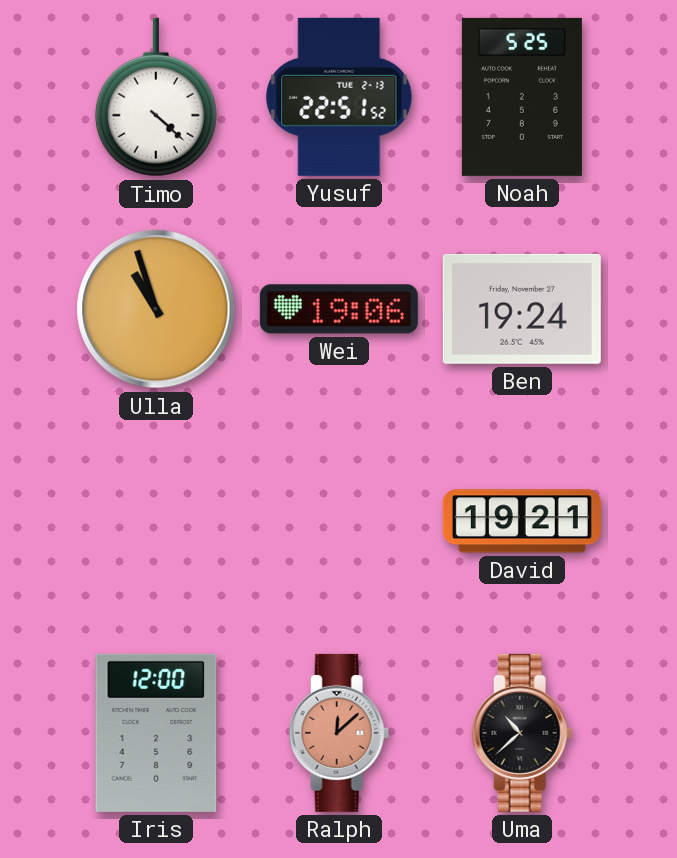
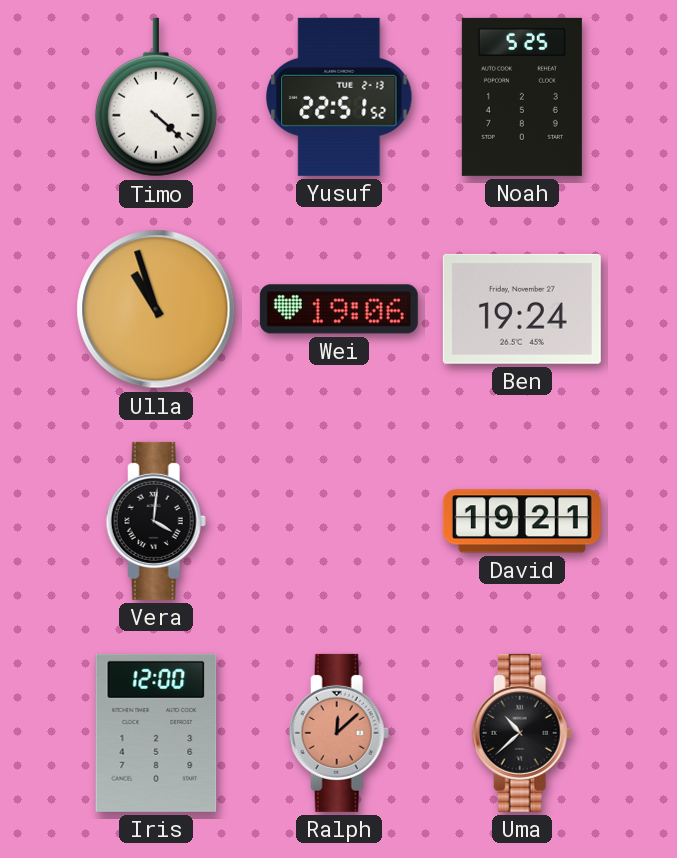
Vera: none -> 4:01 (156, 521)
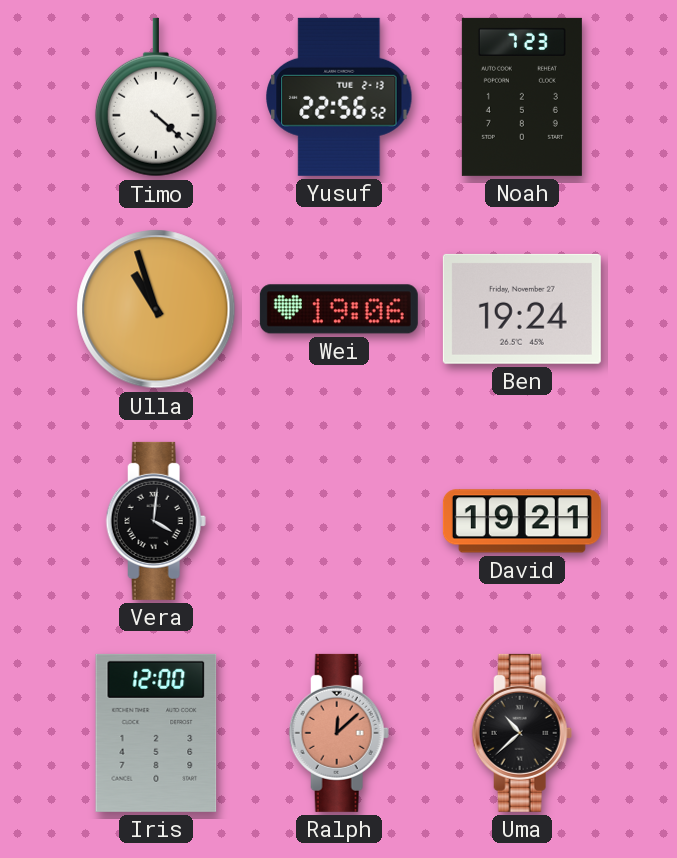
Yusuf: 22:51 -> 22:56 (339, 97)
Noah: 5:25 -> 7:23 (522, 97)
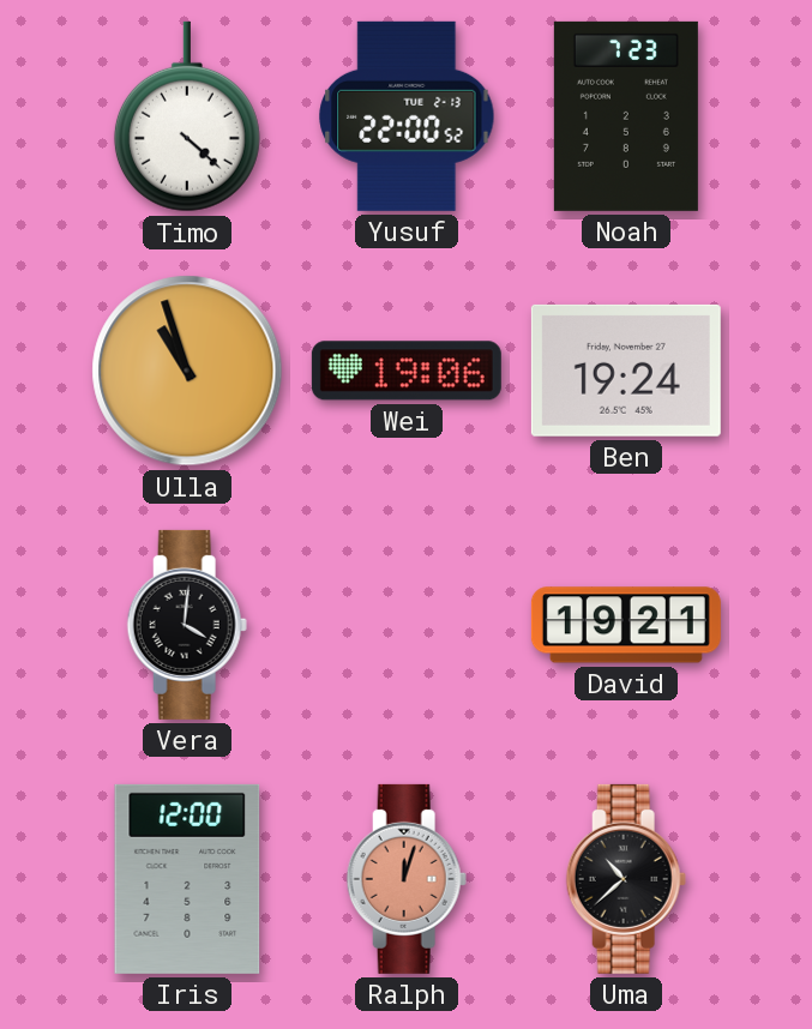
Yusuf: 22:56 -> 22:00 (407, 116)
Ralph: 12:08 -> 12:03 (407, 879)
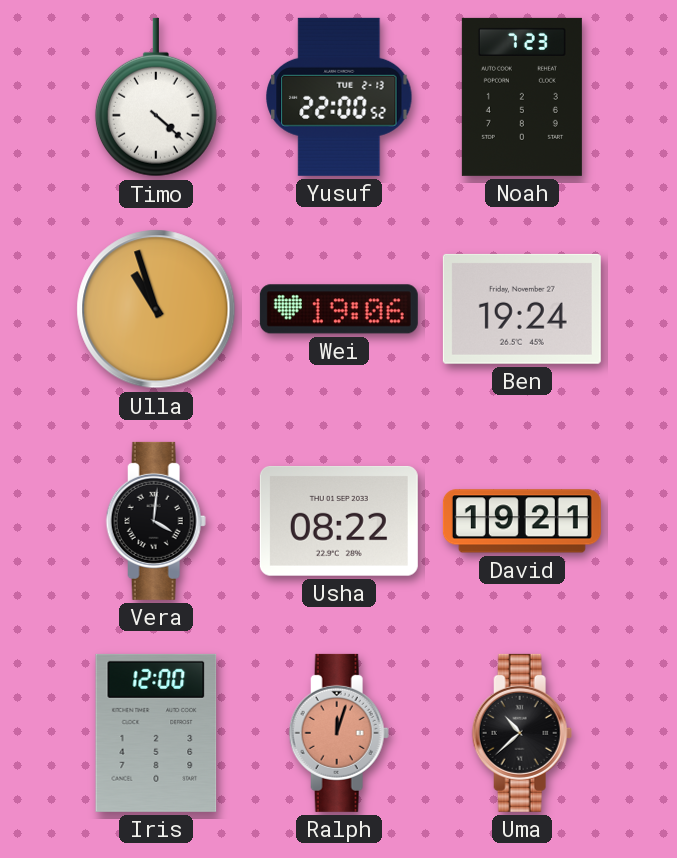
Usha: none -> 08:22 (339, 521)
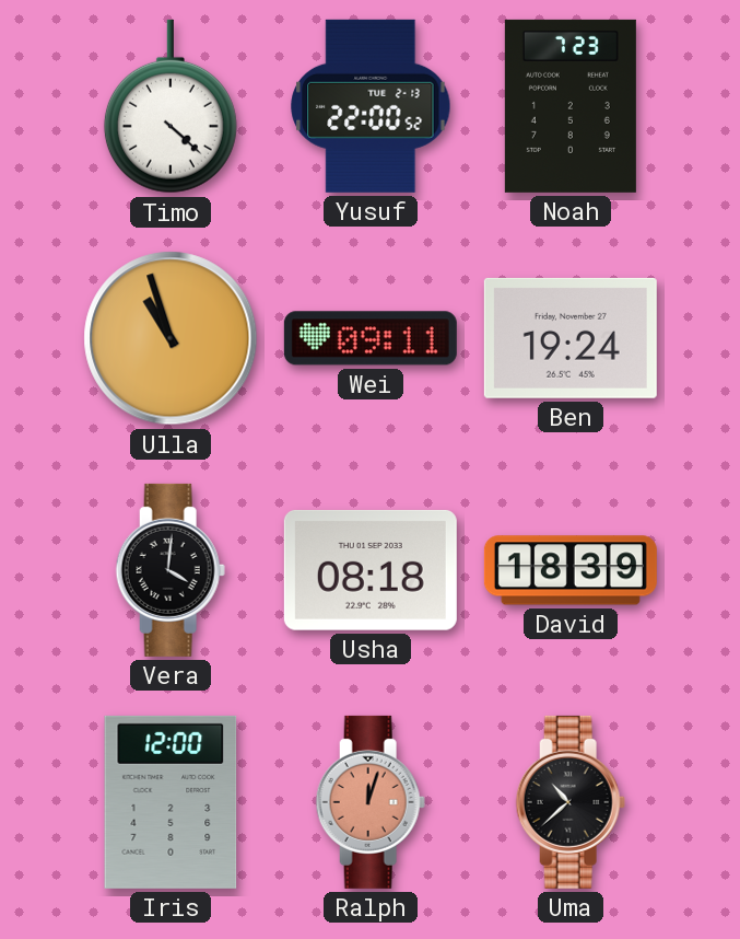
Wei: 19:06 -> 09:11 (371, 338)
Usha: 08:22 -> 08:18 (371, 570)
David: 19:21 -> 18:39 (571, 570)
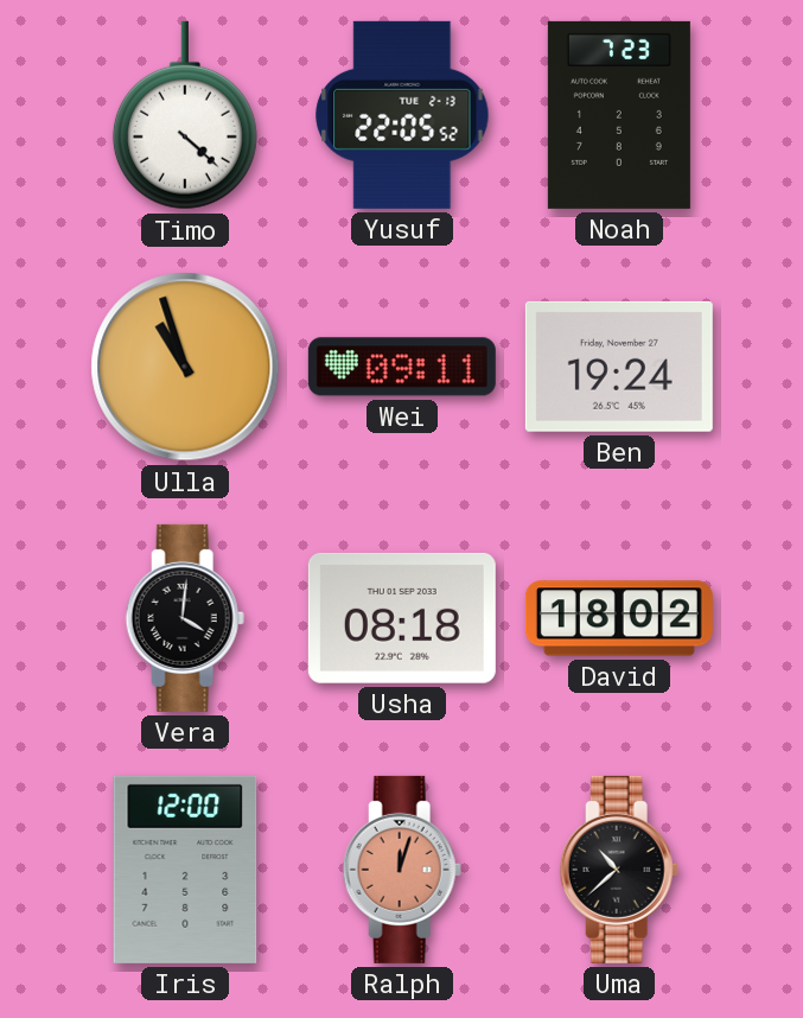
Yusuf: 22:00 -> 22:05 (402, 115)
David: 18:39 -> 18:02 (619, 618)
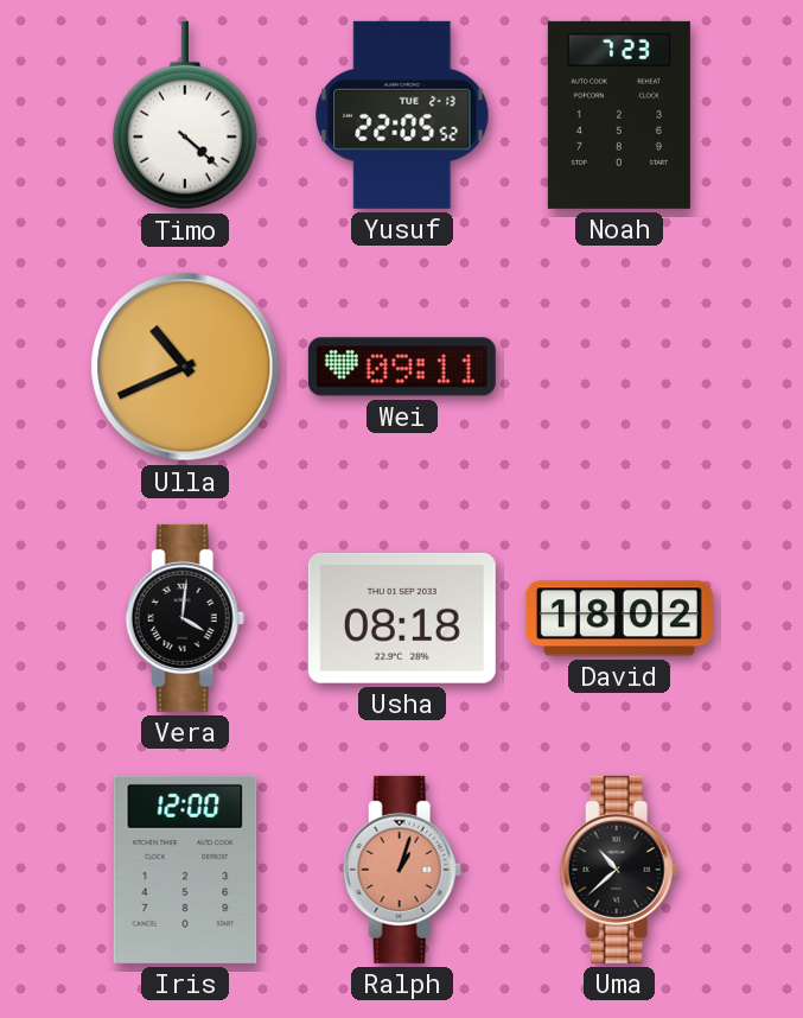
Ulla: 10:57 -> 10:41 (185, 367)
Ben: 19:24 -> none (619, 367)
Ralph: 12:03 -> 1:03 (402, 870)
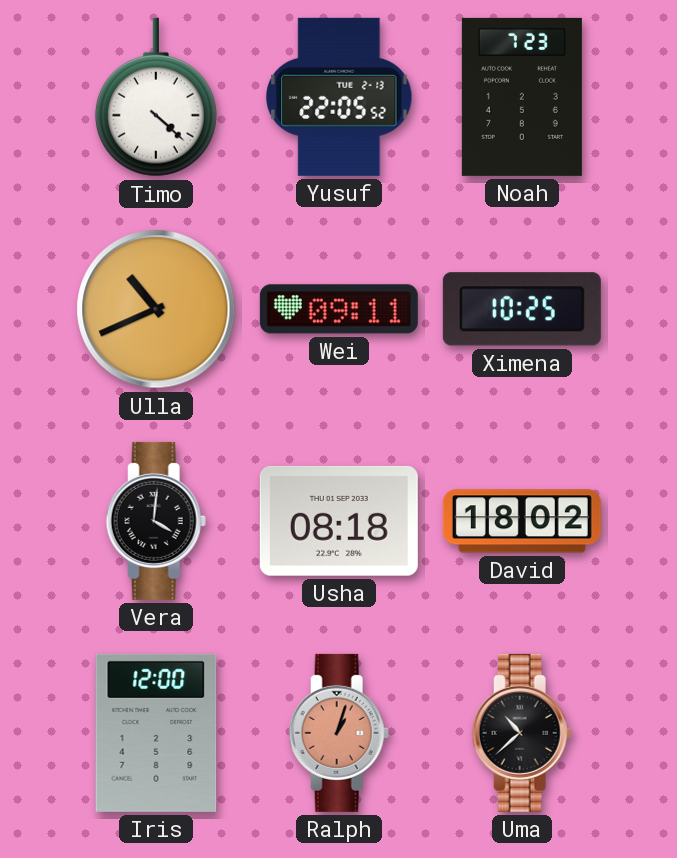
Ximena: none -> 10:25 (522, 309)
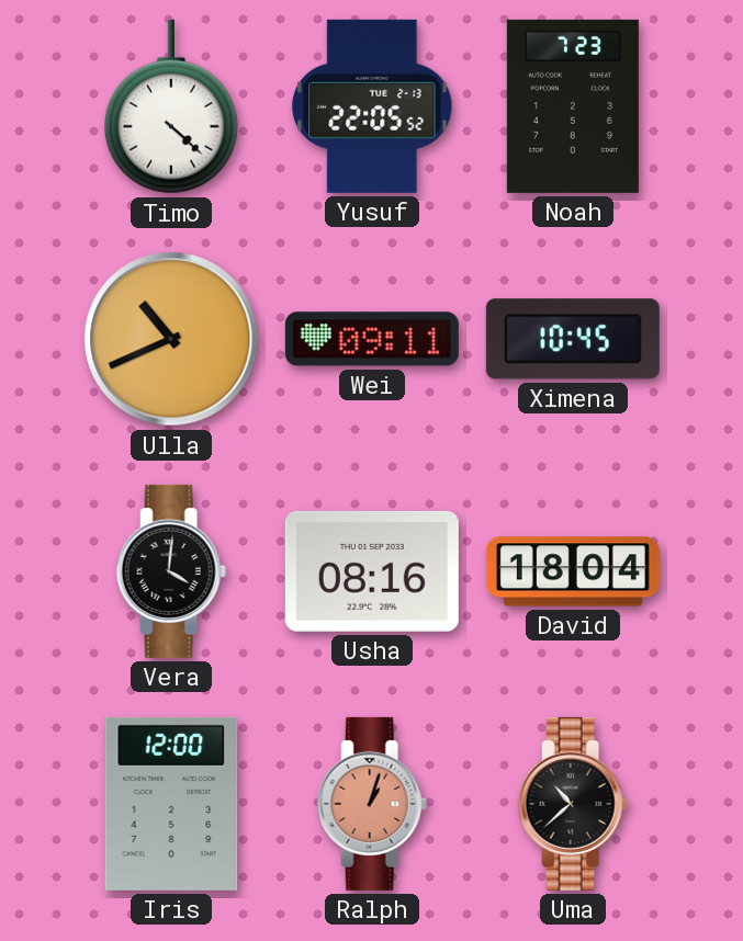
Ximena: 10:25 -> 10:45 (573, 339)
Usha: 08:18 -> 08:16 (372, 571)
David: 18:02 -> 18:04 (573, 571)
